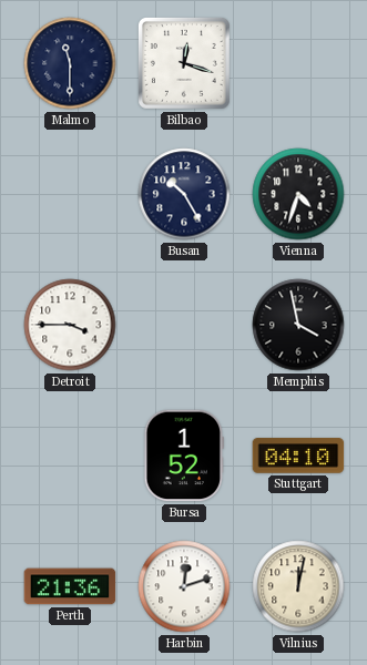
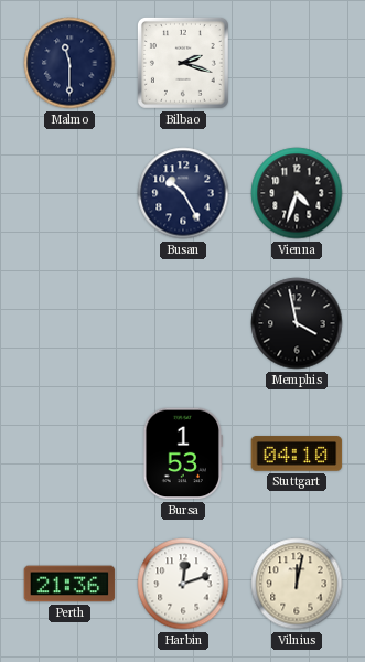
Bilbao: 12:18 -> 2:18 (183, 63)
Detroit: 3:45 -> none (70, 325)
Bursa: 1:52 -> 1:53 (183, 453)
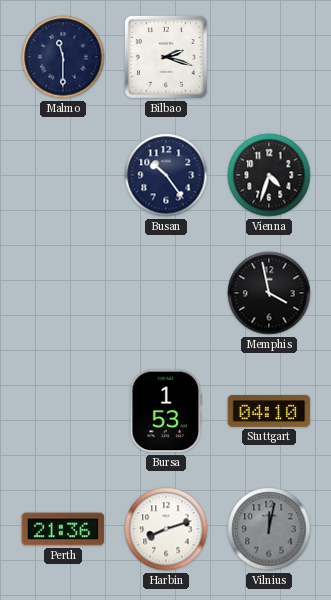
Busan: 10:25 -> 10:24 (166, 175)
Harbin: 12:12 -> 8:12 (166, 529)
Vilnius dial: cream -> grey (269, 529)
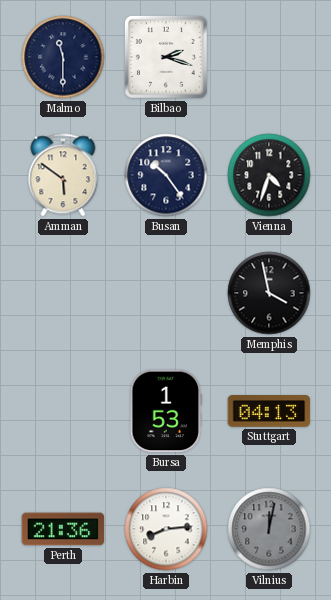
Amman: none -> 5:51 (63, 175)
Stuttgart: 04:10 -> 04:13 (269, 411)
Harbin: 8:12 -> 8:14 (166, 529)
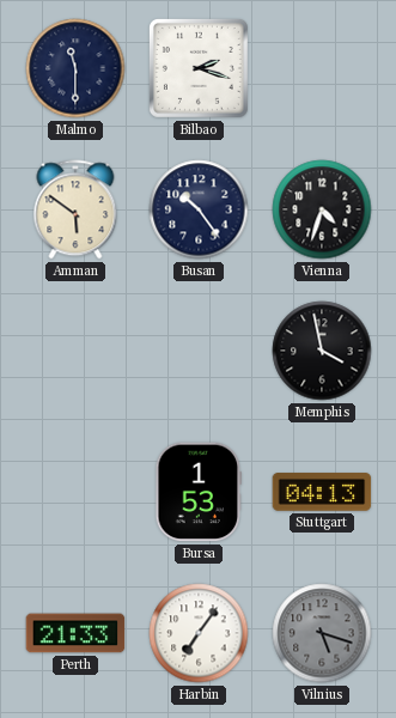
Perth: 21:36 -> 21:33 (75, 633)
Harbin: 8:14 -> 7:06 (199, 633)
Vilnius: 12:02 -> 5:18 (322, 633)
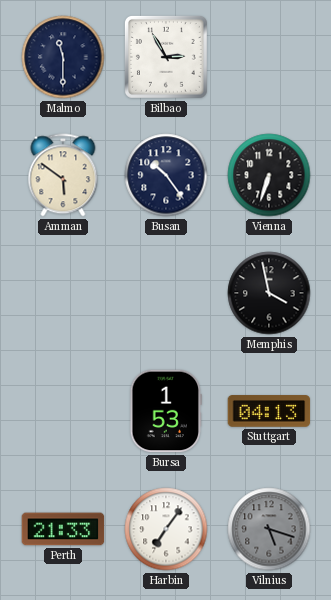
Bilbao: 2:18 -> 2:55 (166, 57)
Vienna: 4:33 -> 6:33 (269, 175)
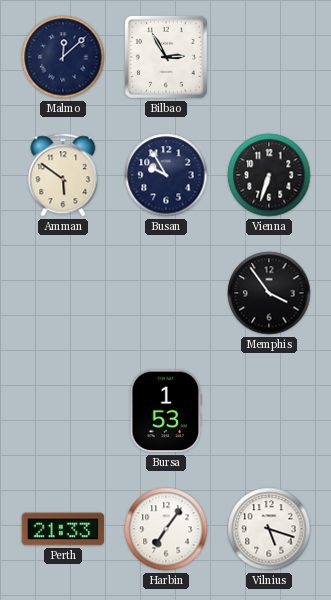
Malmo: 11:30 -> 12:08 (63, 57)
Busan: 10:24 -> 9:55 (166, 175)
Memphis: 3:58 -> 3:54 (269, 293)
Stuttgart: 04:13 -> none (269, 411)
Vilnius dial: grey -> white (269, 529)
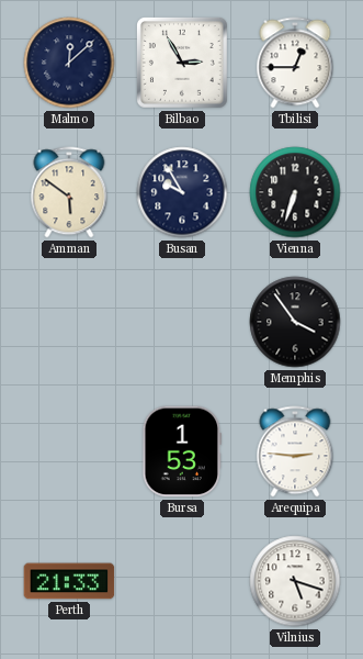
Tbilisi: none -> 12:45 (295, 63)
Arequipa: none -> 2:46 (295, 451)
Harbin: 7:06 -> none (166, 529)
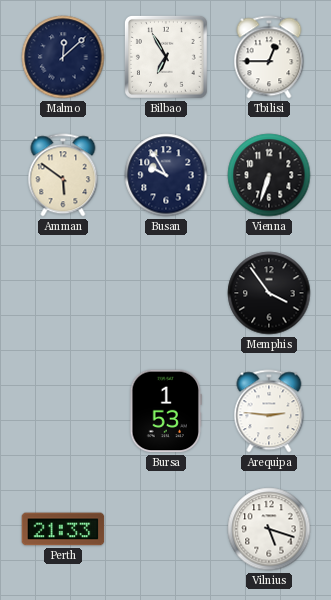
Bilbao: 2:55 -> 6:55 (166, 57)
